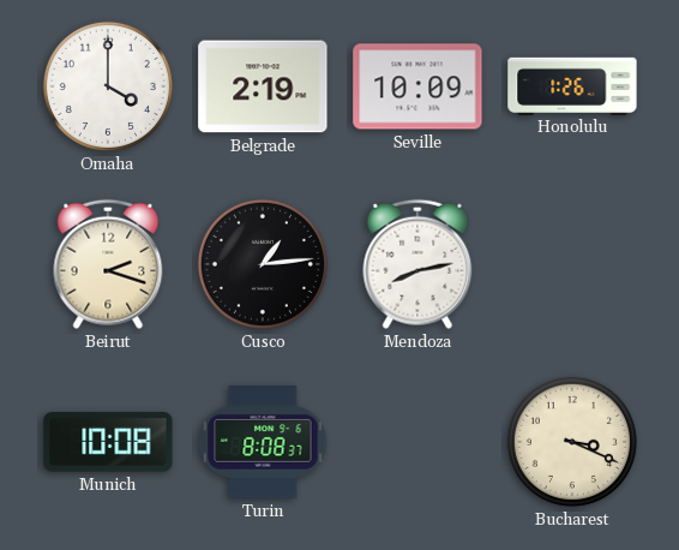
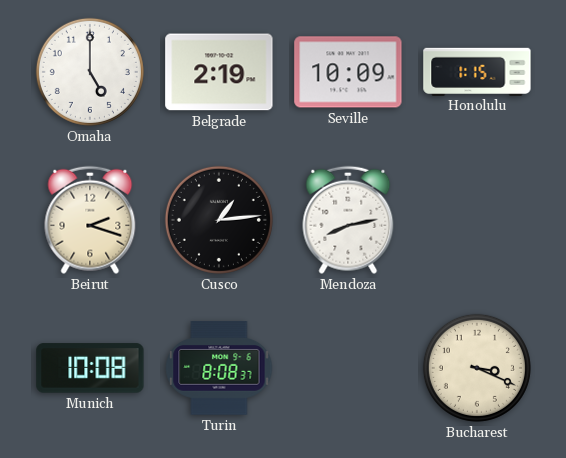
Omaha: 4:00 -> 5:00 (90, 72)
Honolulu: 1:26 -> 1:15 (477, 71)
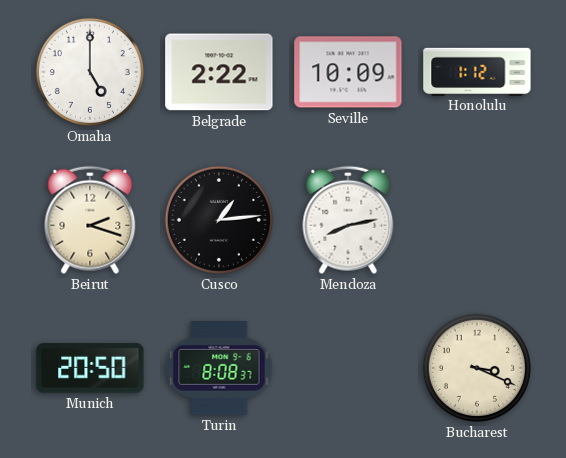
Belgrade: 2:19 -> 2:22 (219, 72)
Honolulu: 1:15 -> 1:12 (477, 71)
Munich: 10:08 -> 20:50 (90, 368)
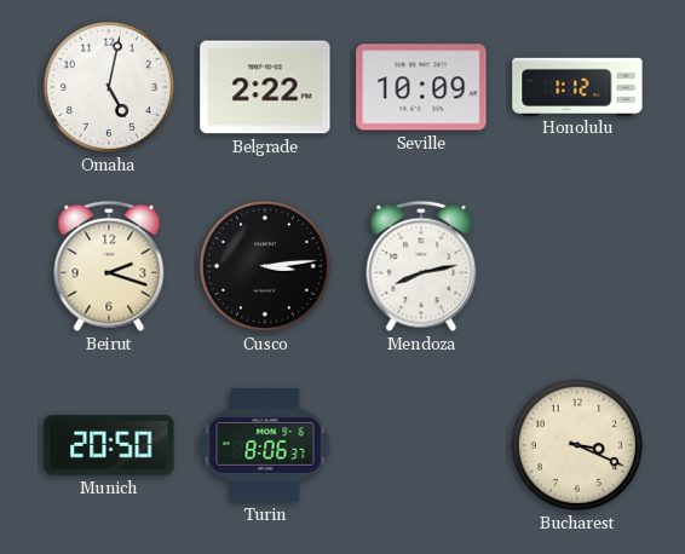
Omaha: 5:00 -> 5:02 (109, 87)
Cusco: 1:14 -> 3:14 (265, 266)
Turin: 8:08 -> 8:06 (265, 445)
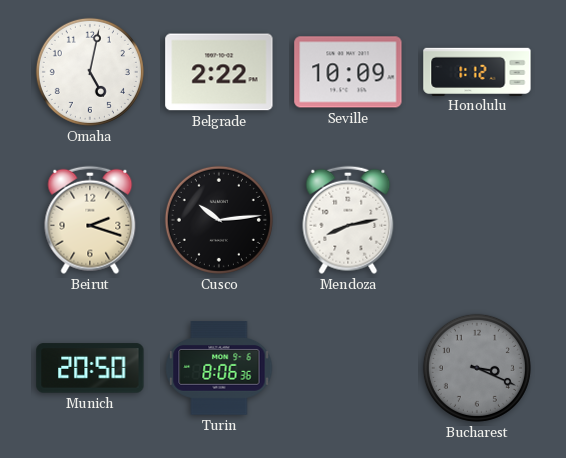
Cusco: 3:14 -> 10:14 (219, 220)
Turin: 8:06:37 -> 8:06:36 (219, 368)
Bucharest dial: cream -> grey (477, 368)
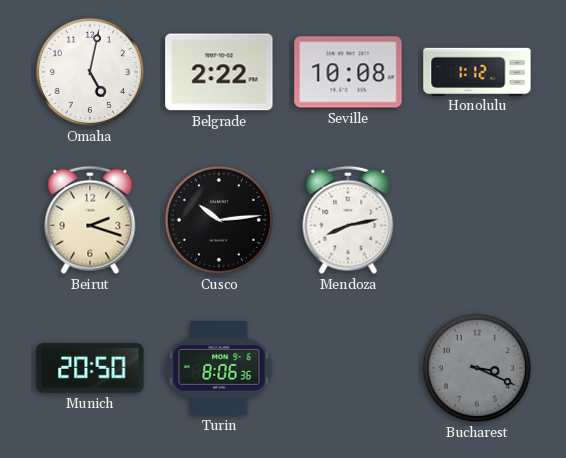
Seville: 10:09 -> 10:08 (348, 72)
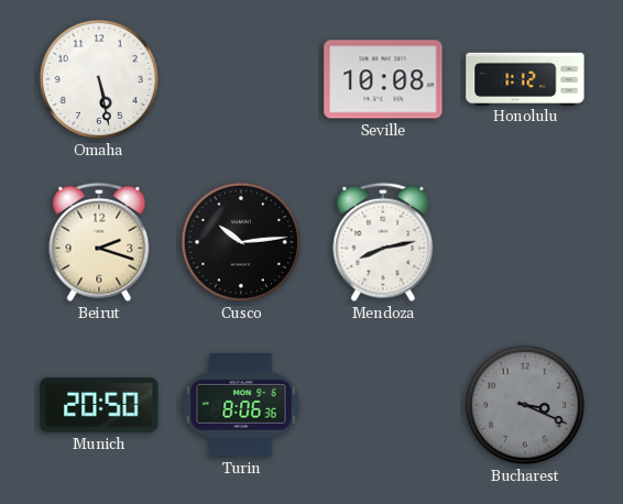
Omaha: 5:02 -> 5:28 (99, 79)
Belgrade: 2:22 -> none (219, 72)
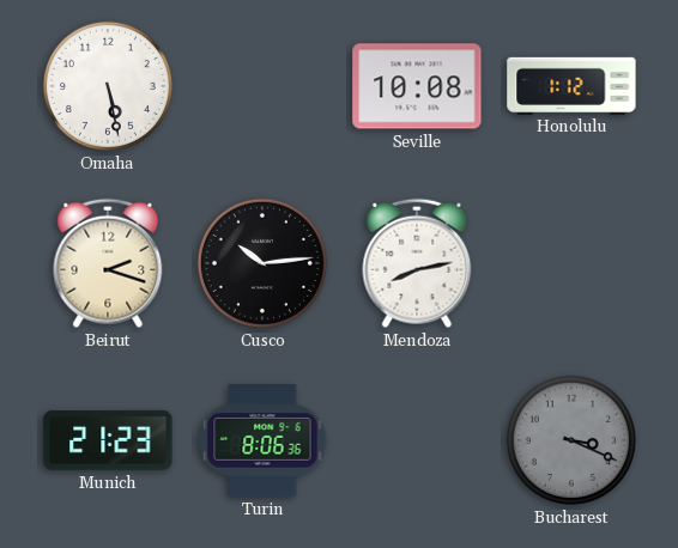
Munich: 20:50 -> 21:23 (108, 440)
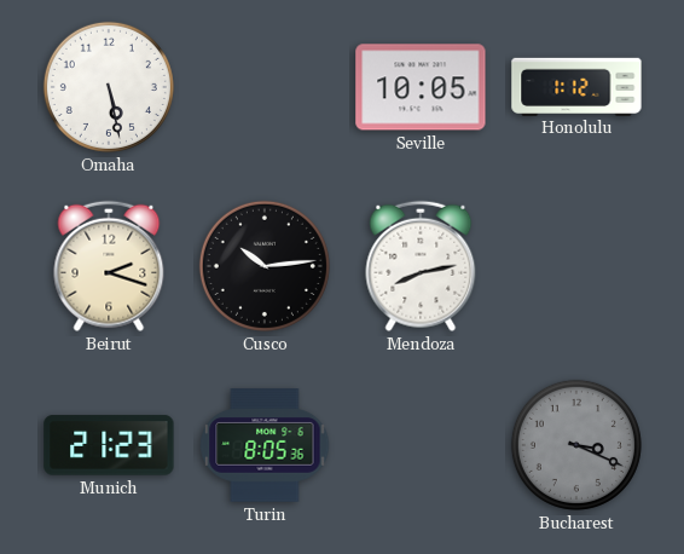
Seville: 10:08 -> 10:05 (421, 87)
Turin: 8:06 -> 8:05 (265, 445)
